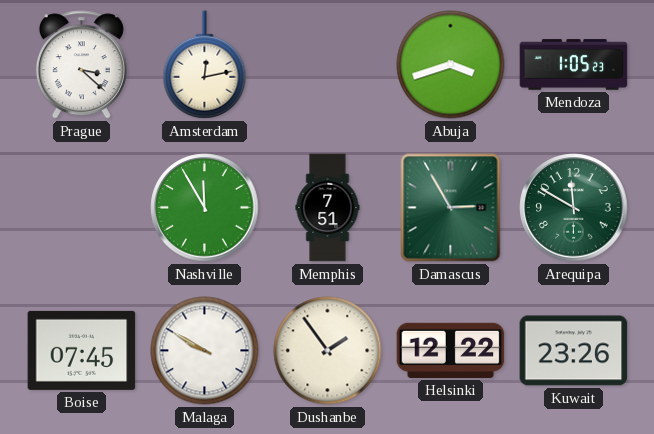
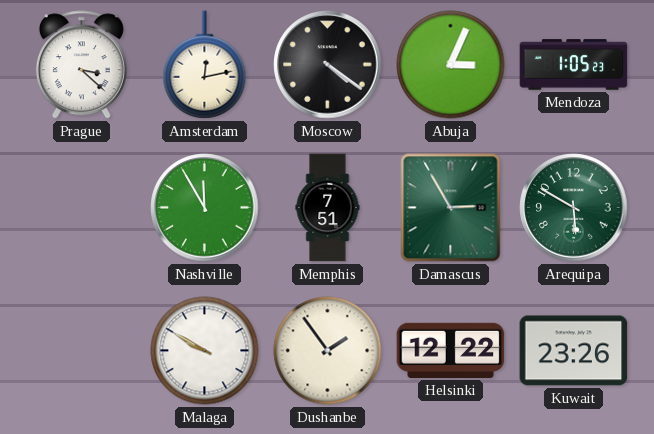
Moscow: none -> 4:21 (328, 65)
Abuja: 3:42 -> 3:04 (451, 65)
Arequipa: 11:50 -> 5:50 (574, 208)
Boise: 07:45 -> none (82, 350)
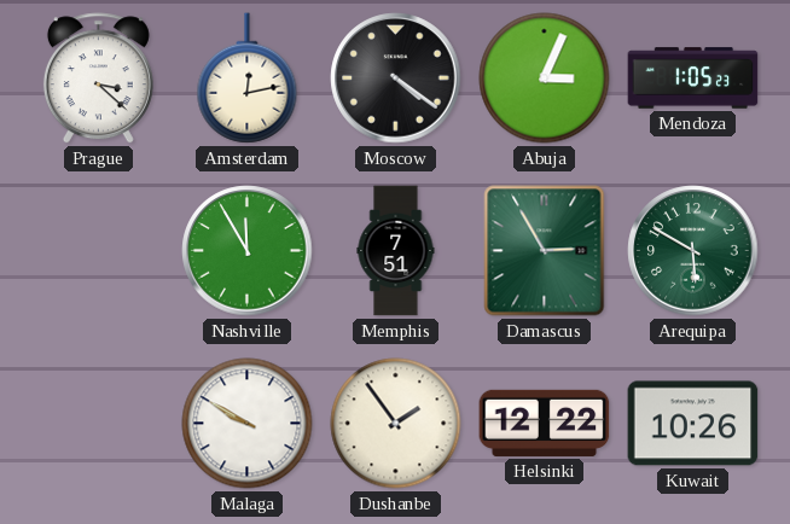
Kuwait: 23:26 -> 10:26 (693, 424)
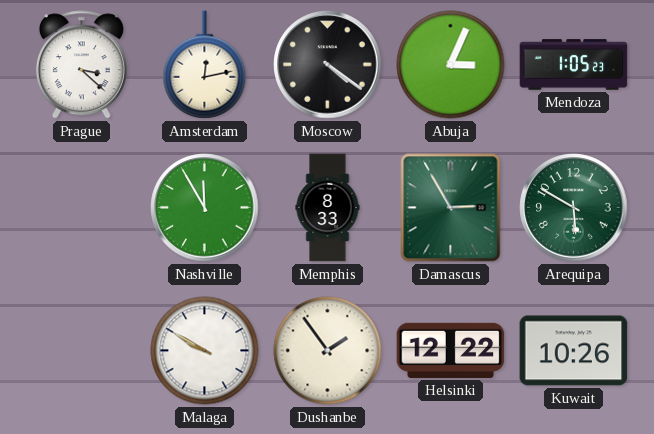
Memphis: 7:51 -> 8:33 (328, 208)
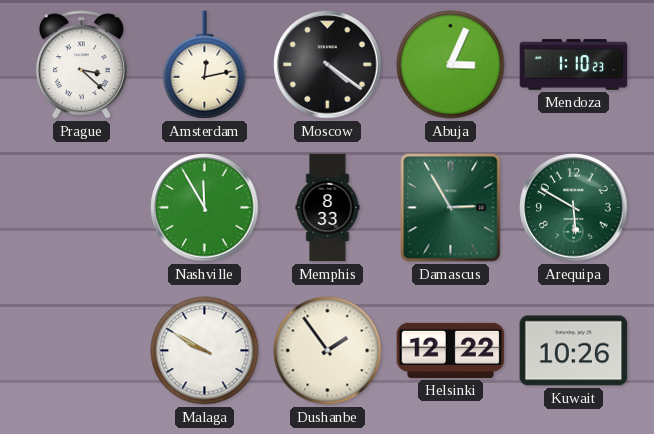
Mendoza: 1:05 -> 1:10 (574, 65)
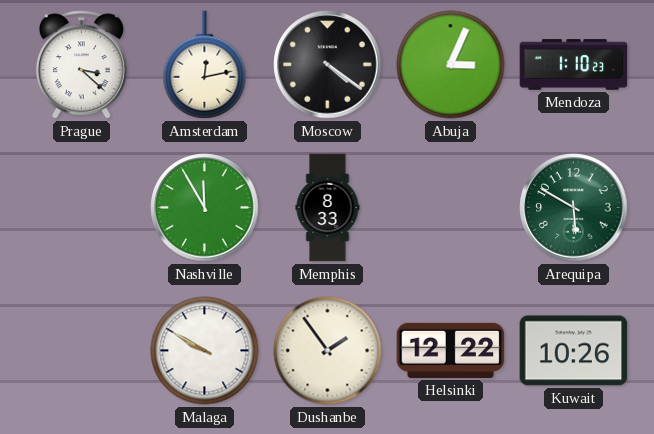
Damascus: 2:55 -> none (451, 208)
